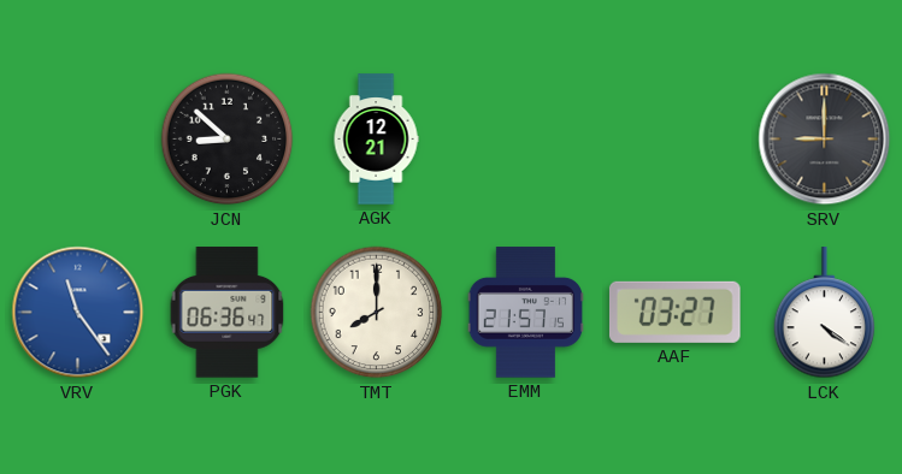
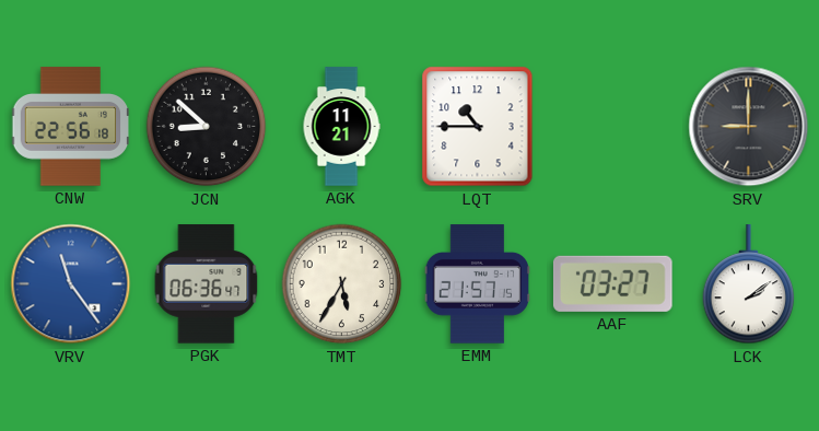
CNW: none -> 22:56 (71, 127)
AGK: 12:21 -> 11:21 (341, 127)
LQT: none -> 10:45 (478, 127)
TMT: 8:00 -> 5:35 (342, 284)
LCK: 4:21 -> 2:09 (749, 284)
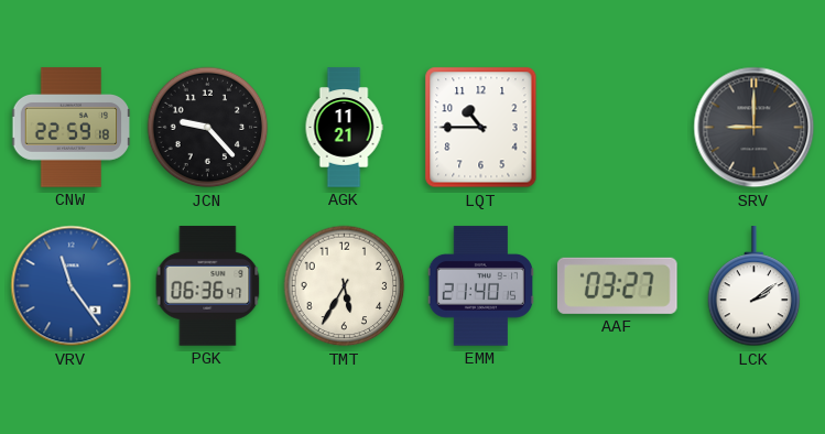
CNW: 22:56 -> 22:59 (72, 128)
JCN: 8:52 -> 9:23 (208, 128)
EMM: 21:57 -> 21:40 (481, 286)
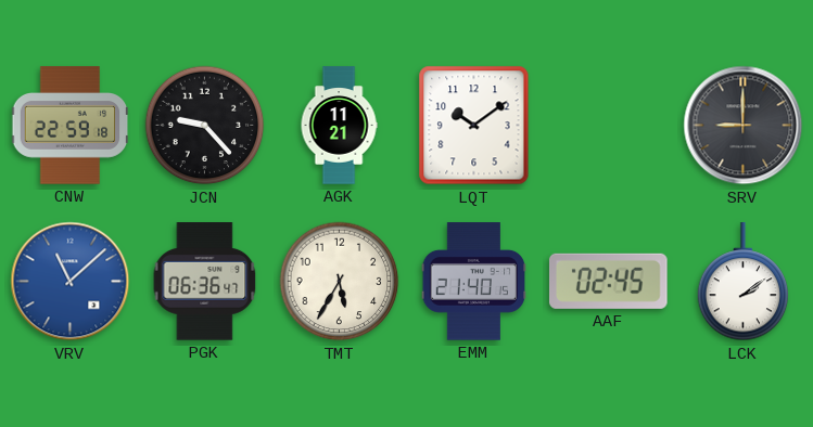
LQT: 10:45 -> 10:09 (474, 126)
VRV: 11:24 -> 11:08 (71, 282)
AAF: 03:27 -> 02:45 (608, 281)
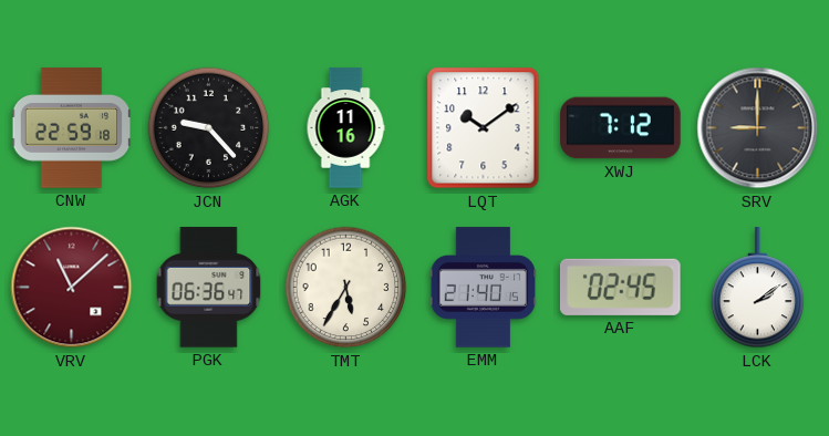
AGK: 11:21 -> 11:16 (345, 128)
XWJ: none -> 7:12 (621, 128)
VRV dial: blue -> burgundy (72, 288)
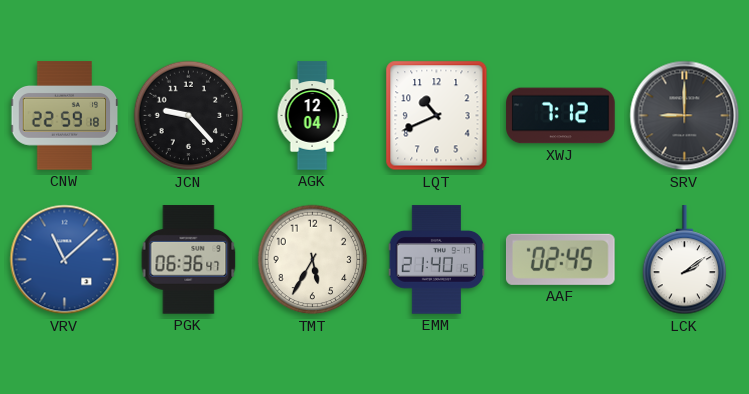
AGK: 11:16 -> 12:04 (312, 116)
LQT: 10:09 -> 10:41 (437, 116)
VRV dial: burgundy -> blue (65, 260)
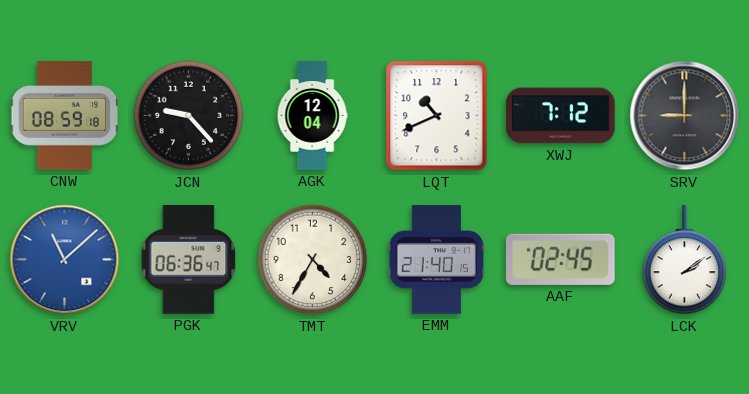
CNW: 22:59 -> 08:59 (65, 116)
TMT: 5:35 -> 4:35 (313, 260)
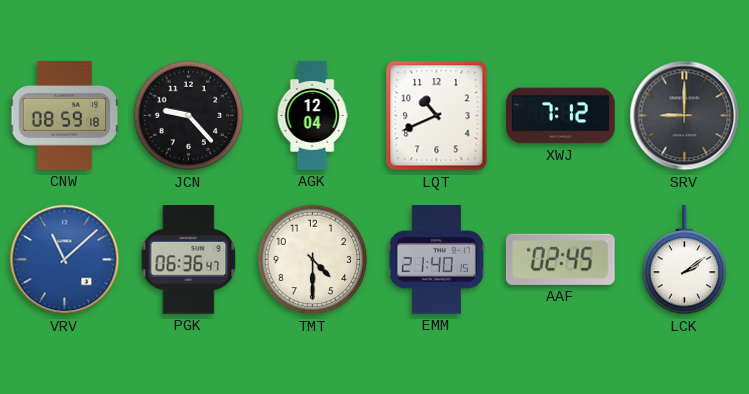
TMT: 4:35 -> 4:30 (313, 260)
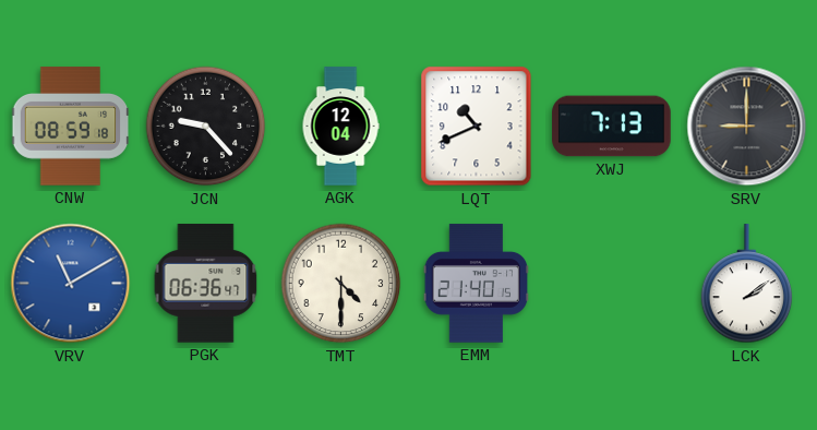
XWJ: 7:12 -> 7:13 (612, 127)
VRV: 11:08 -> 11:10 (71, 284)
AAF: 02:45 -> none (560, 259)
